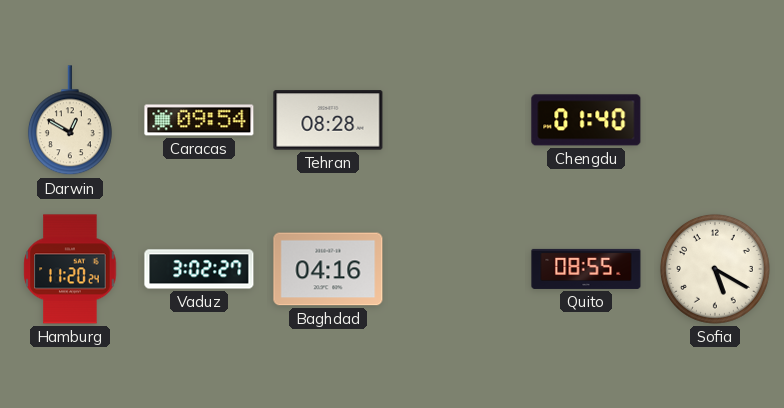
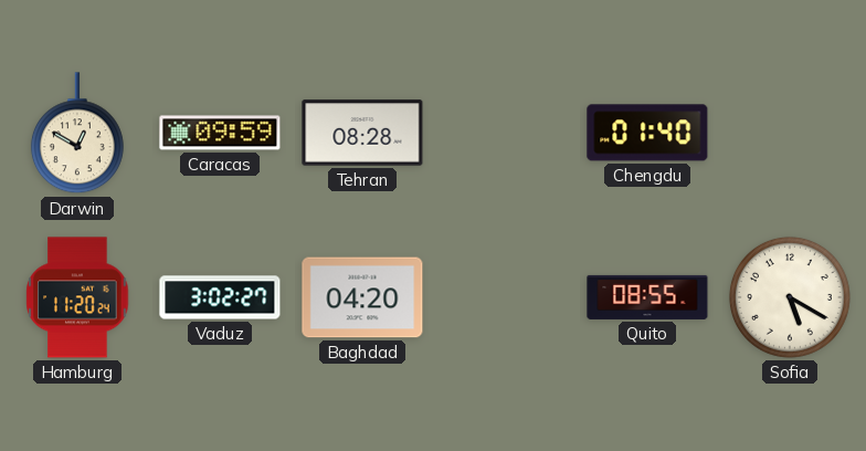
Caracas: 09:54 -> 09:59 (220, 133)
Baghdad: 04:16 -> 04:20 (362, 297)
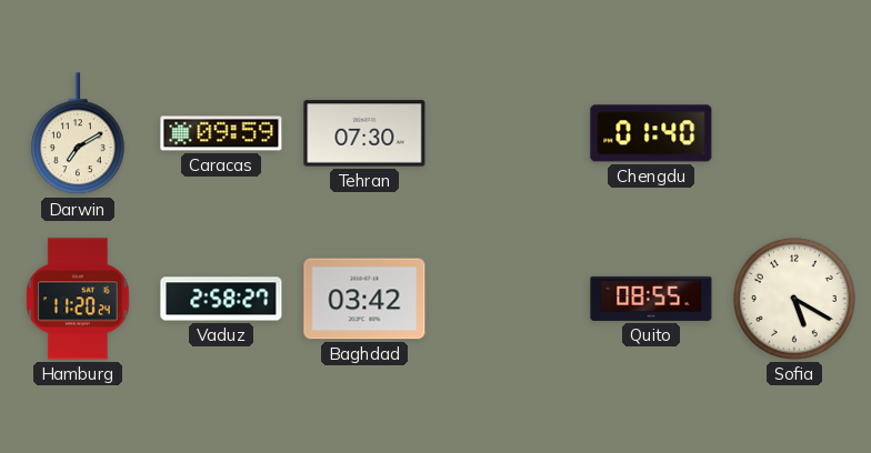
Darwin: 12:50 -> 7:10 (78, 134)
Tehran: 08:28 -> 07:30 (364, 133)
Vaduz: 3:02 -> 2:58 (221, 299)
Baghdad: 04:20 -> 03:42 (364, 299)
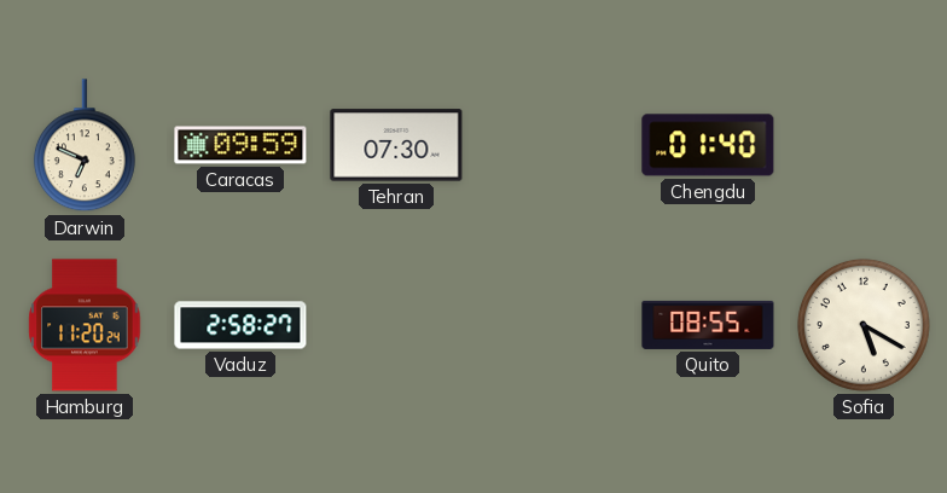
Darwin: 7:10 -> 6:49 (85, 146)
Baghdad: 03:42 -> none (364, 299)
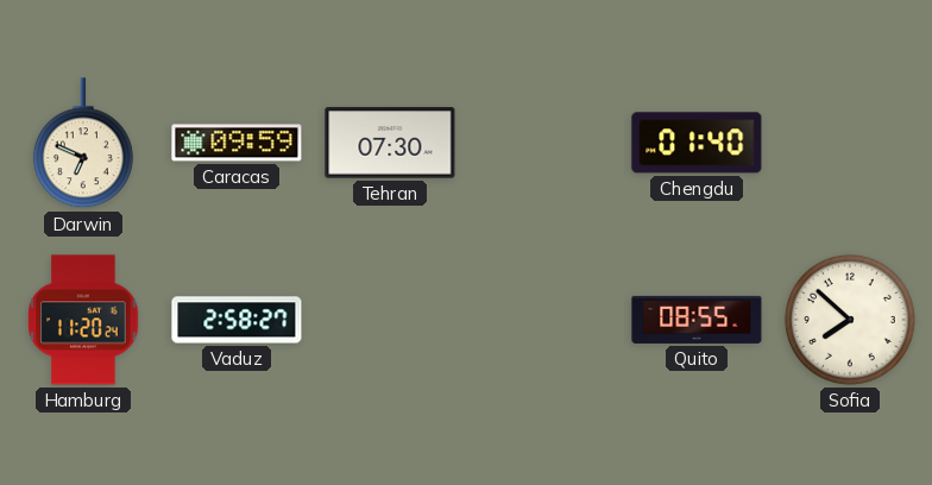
Sofia: 5:20 -> 7:52 (850, 320)
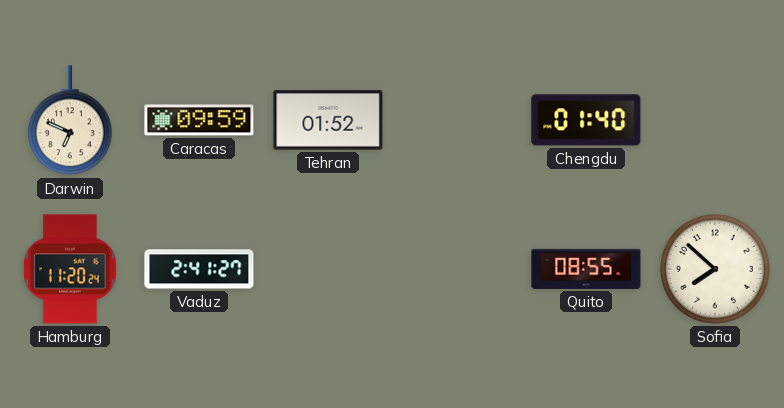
Tehran: 07:30 -> 01:52 (328, 120)
Vaduz: 2:58 -> 2:41 (199, 269)
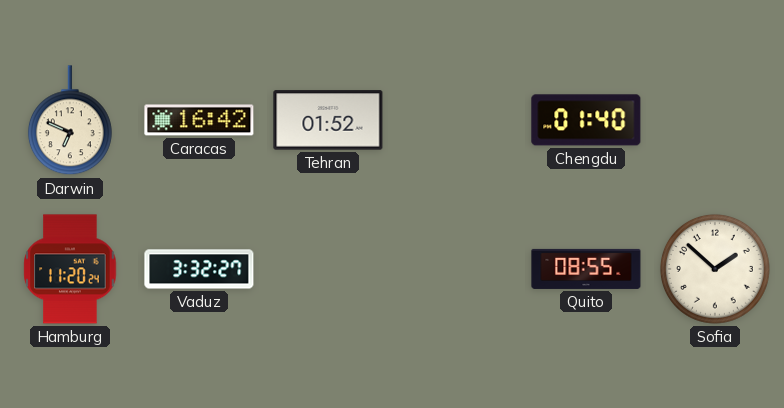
Caracas: 09:59 -> 16:42 (199, 120)
Vaduz: 2:41 -> 3:32 (199, 269)
Sofia: 7:52 -> 1:52 (715, 269)
